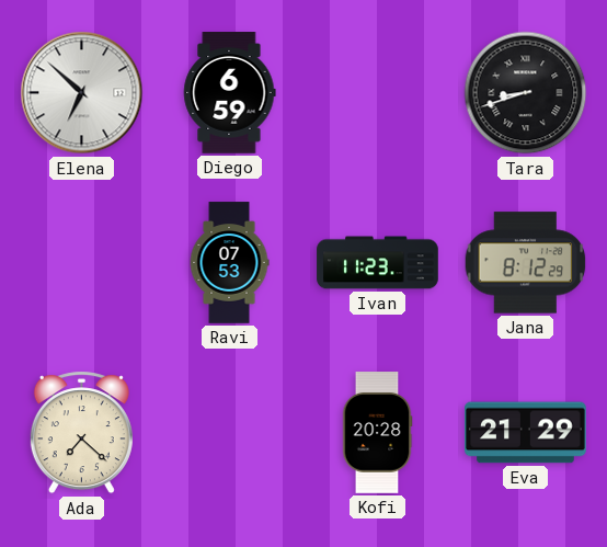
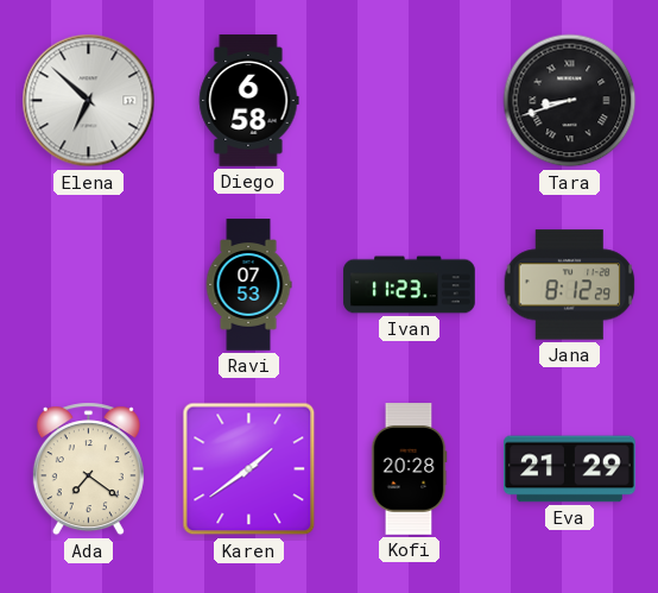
Diego: 6:59 -> 6:58 (249, 101)
Ada: 7:22 -> 7:21 (88, 469)
Karen: none -> 1:39 (249, 469)
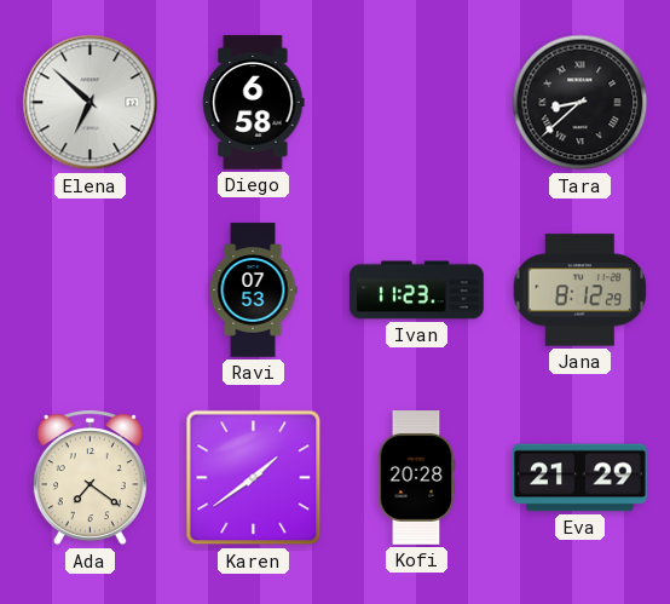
Tara: 8:42 -> 8:38 (581, 103)
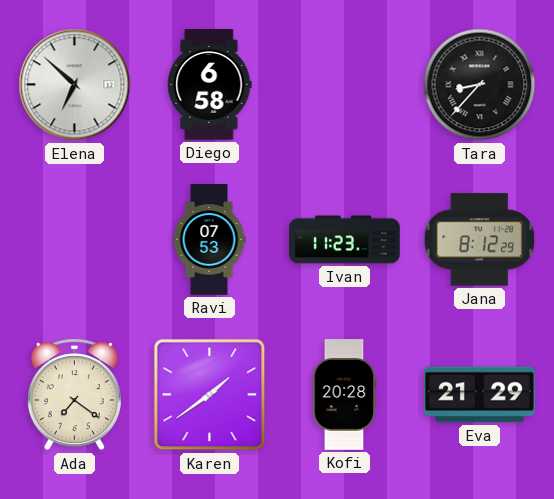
Tara: 8:38 -> 8:37 (480, 85)
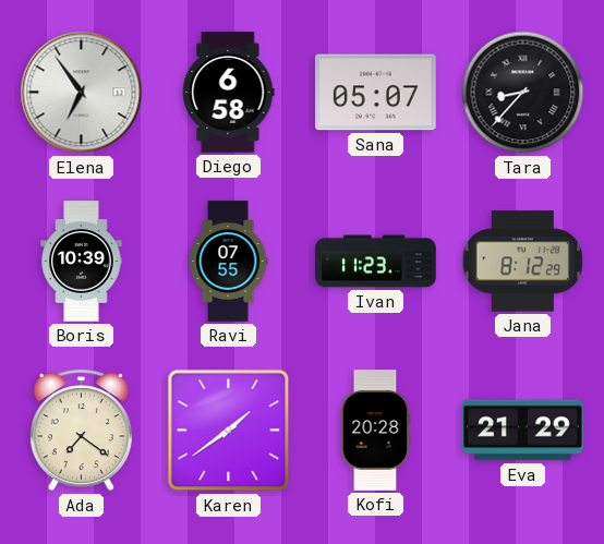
Elena: 6:52 -> 6:54 (82, 93)
Sana: none -> 05:07 (376, 93)
Boris: none -> 10:39 (82, 262)
Ravi: 07:53 -> 07:55 (228, 262)
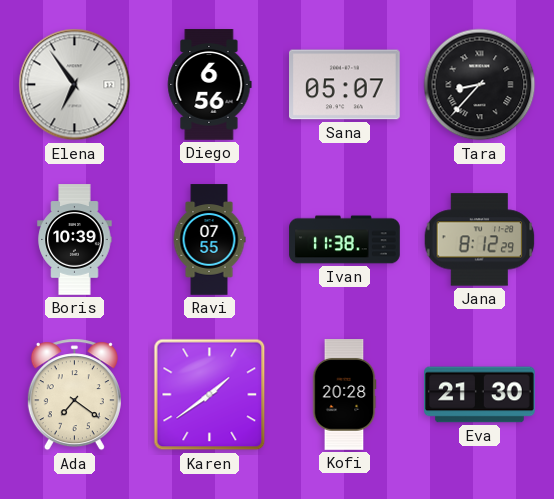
Diego: 6:58 -> 6:56 (210, 85)
Ivan: 11:23 -> 11:38 (345, 240)
Eva: 21:29 -> 21:30 (480, 395)
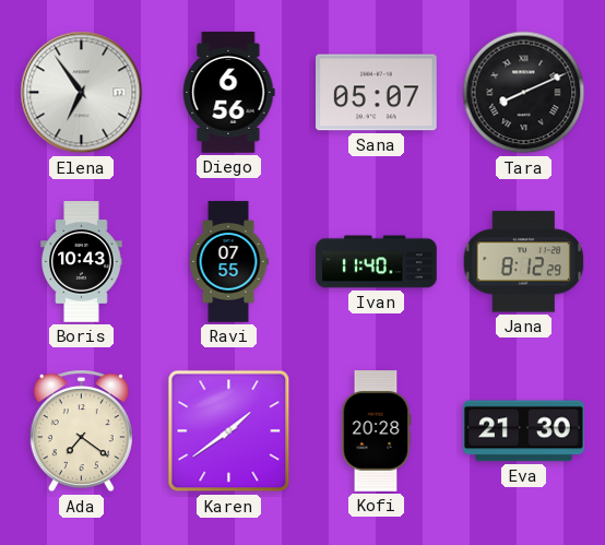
Tara: 8:37 -> 8:11 (524, 93)
Boris: 10:39 -> 10:43 (82, 262)
Ivan: 11:38 -> 11:40 (377, 262)
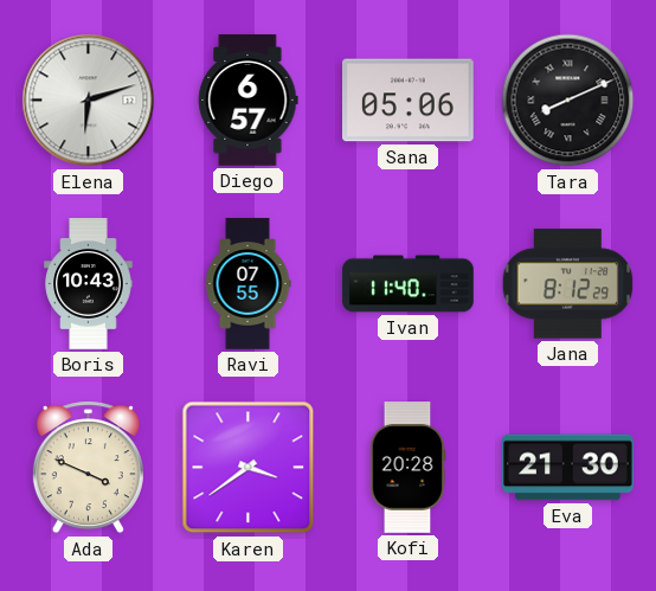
Elena: 6:54 -> 6:12 (89, 101)
Diego: 6:56 -> 6:57 (249, 101)
Sana: 05:07 -> 05:06 (409, 101)
Ada: 7:21 -> 3:49 (88, 468)
Karen: 1:39 -> 3:39 (249, 468)
